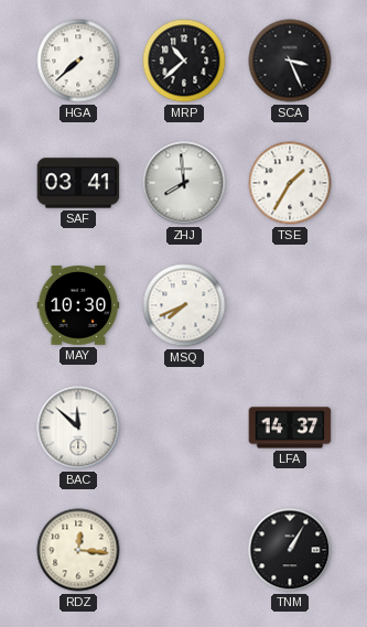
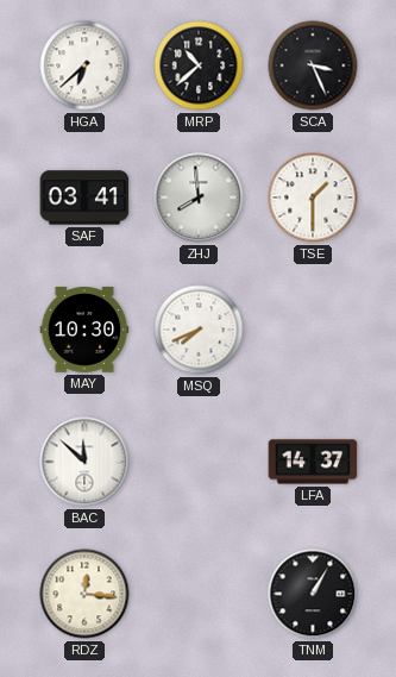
HGA: 7:38 -> 6:38 (84, 65)
TSE: 1:35 -> 1:30 (313, 198)
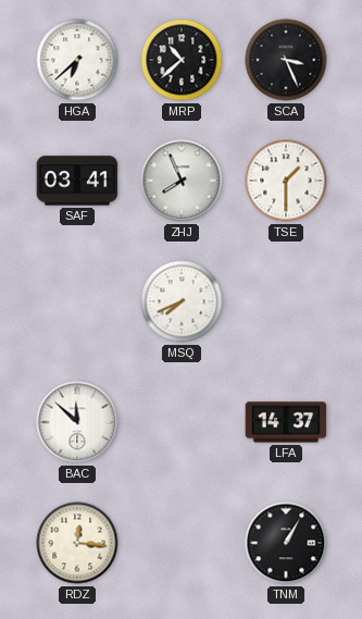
ZHJ: 7:59 -> 7:56 (182, 181)
MAY: 10:30 -> none (84, 330)
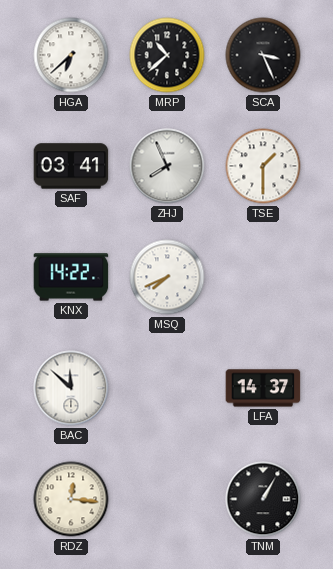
KNX: none -> 14:22 (71, 277)
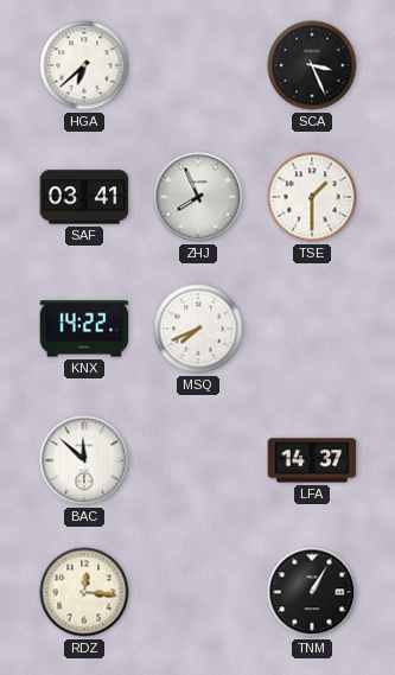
MRP: 10:38 -> none (167, 55)
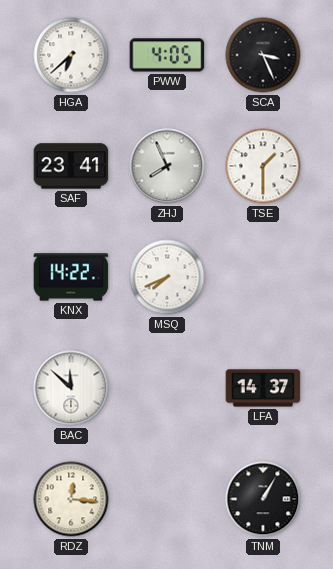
PWW: none -> 4:05 (167, 55)
SAF: 03:41 -> 23:41 (71, 166)
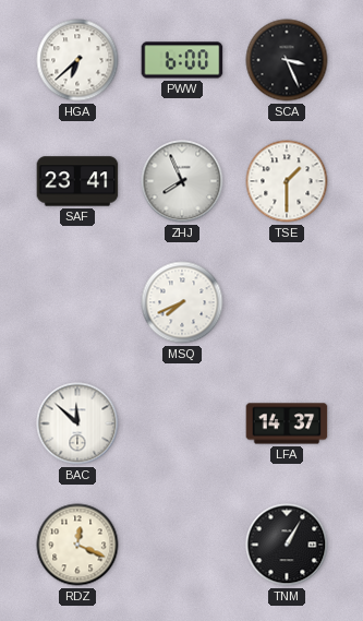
PWW: 4:05 -> 6:00 (182, 60)
KNX: 14:22 -> none (71, 277)
RDZ: 12:16 -> 12:19 (77, 545)
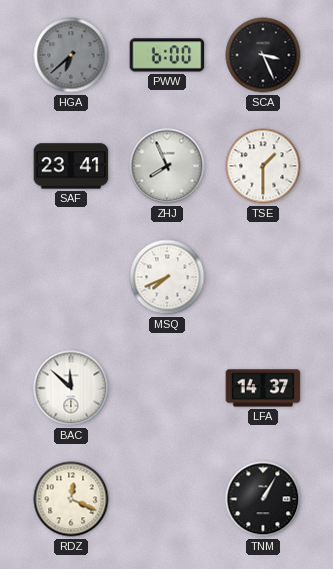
HGA dial: white -> grey (71, 55)
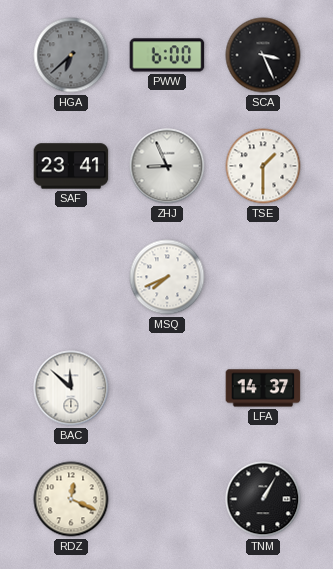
ZHJ: 7:56 -> 8:56 (167, 166)
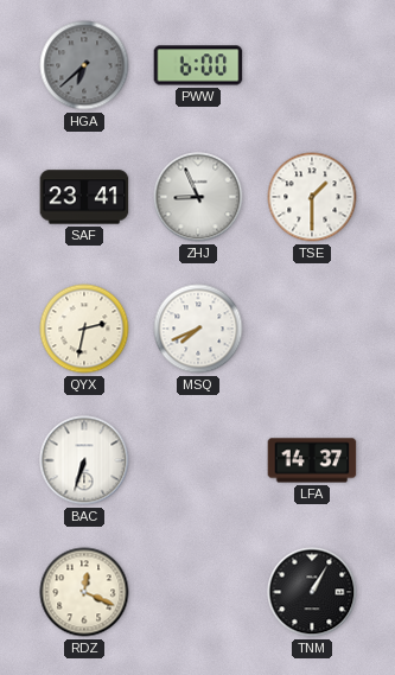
SCA: 3:26 -> none (263, 55)
QYX: none -> 2:32 (84, 329)
BAC: 11:52 -> 6:33 (84, 460)
